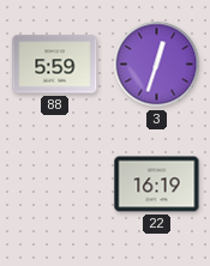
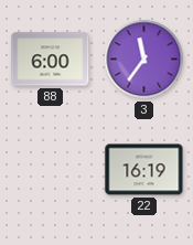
88: 5:59 -> 6:00 (51, 60)
3: 12:33 -> 11:36 (144, 60)
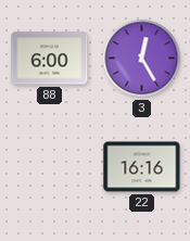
3: 11:36 -> 12:25 (142, 59)
22: 16:19 -> 16:16 (142, 167)
